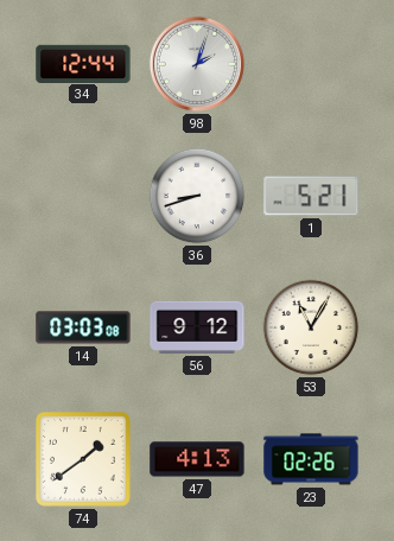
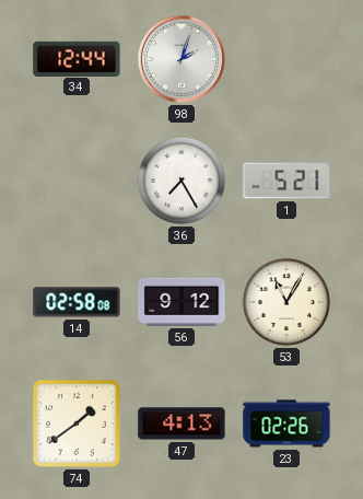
36: 8:42 -> 7:25 (181, 181)
14: 03:03 -> 02:58 (77, 302)
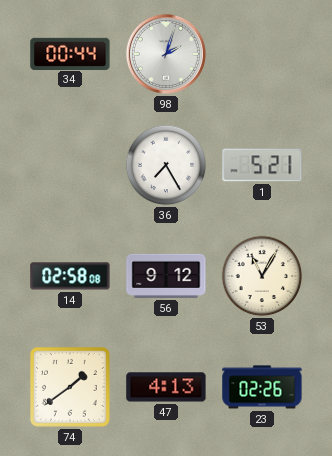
34: 12:44 -> 00:44 (70, 53)
